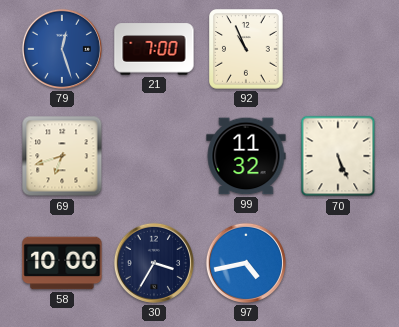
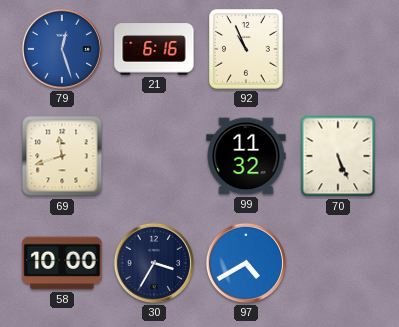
21: 7:00 -> 6:16 (154, 49)
69: 6:42 -> 11:42 (62, 156)
97: 4:43 -> 4:40 (246, 263)
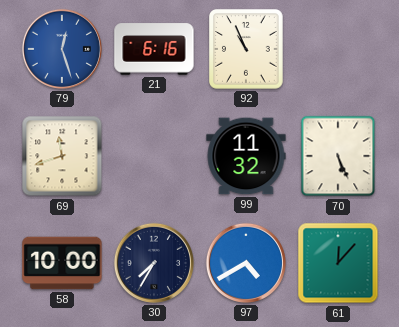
30: 3:35 -> 7:35 (154, 263)
61: none -> 12:07 (338, 263)
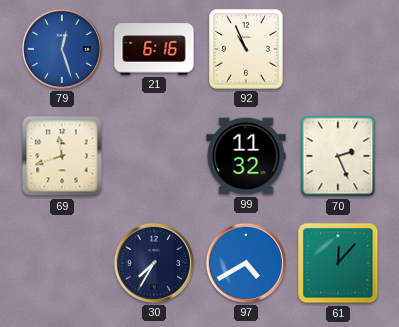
70: 5:26 -> 2:26 (338, 156)
58: 10:00 -> none (62, 263)
